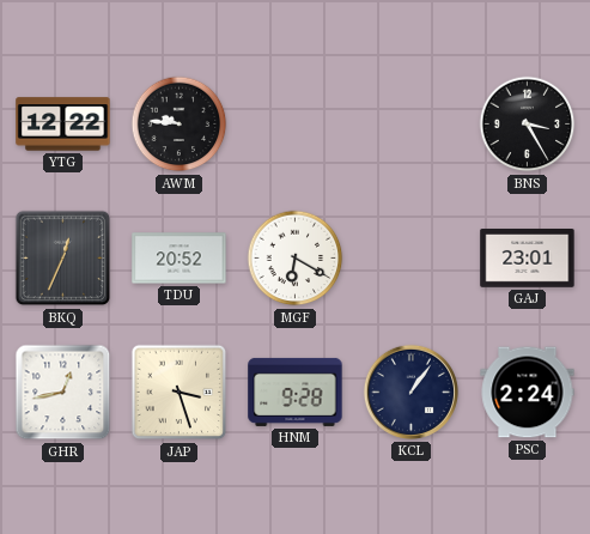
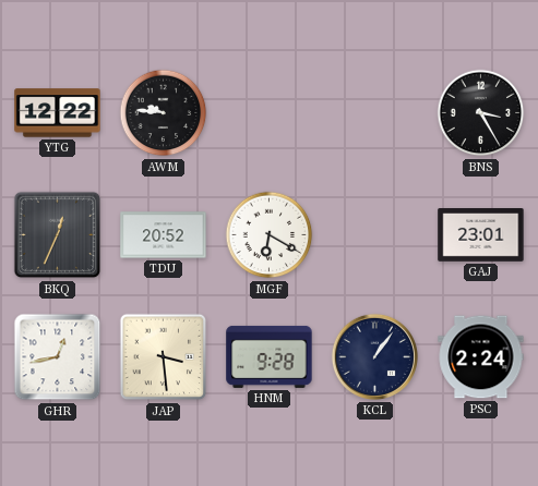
JAP: 3:27 -> 3:29 (164, 357)
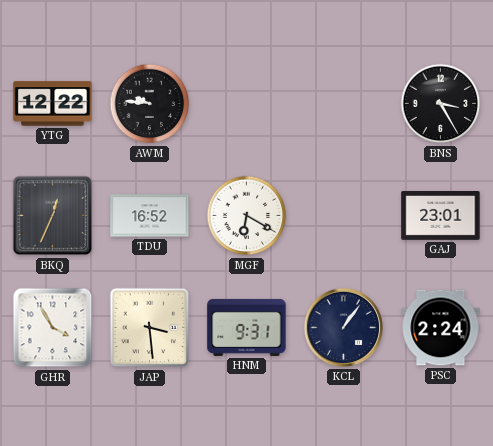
TDU: 20:52 -> 16:52 (150, 216)
GHR: 12:43 -> 3:55 (53, 328)
HNM: 9:28 -> 9:31 (247, 327)
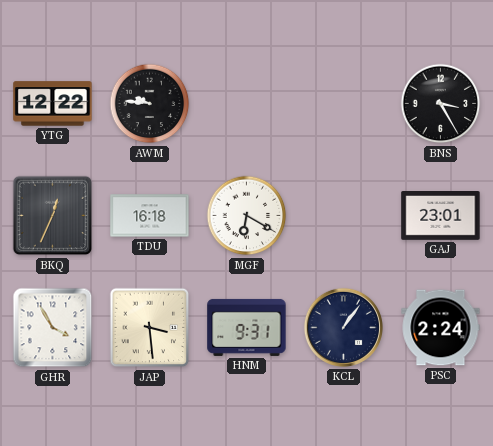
TDU: 16:52 -> 16:18 (150, 216)
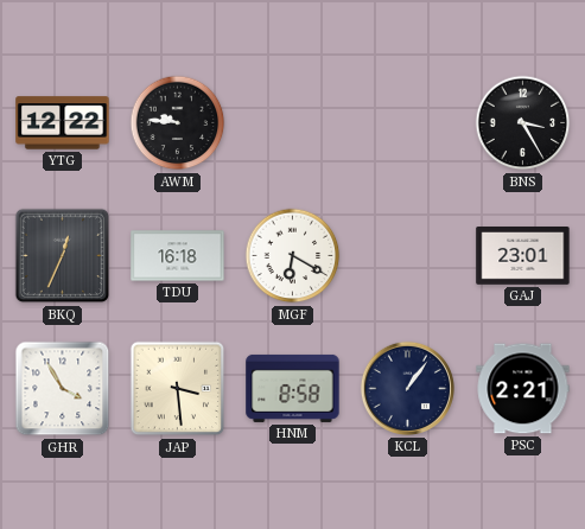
HNM: 9:31 -> 8:58 (293, 388)
PSC: 2:24 -> 2:21 (523, 389)
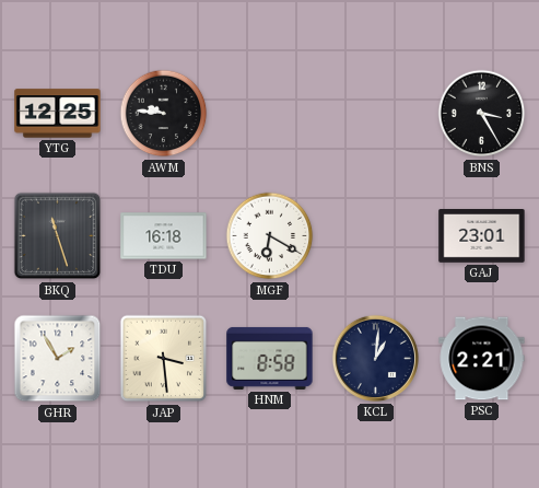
YTG: 12:22 -> 12:25 (58, 114)
BKQ: 12:34 -> 11:27 (58, 236)
GHR: 3:55 -> 1:55 (58, 359)
KCL: 1:06 -> 1:01 (375, 358)
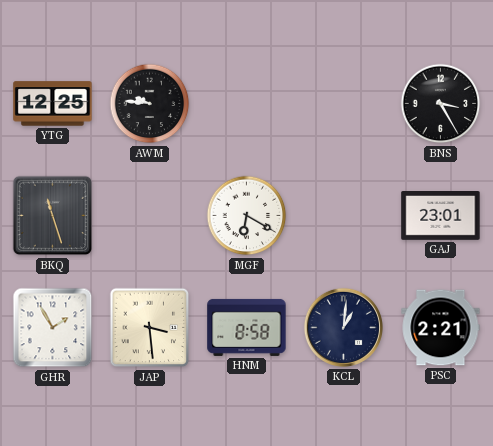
TDU: 16:18 -> none (164, 236)
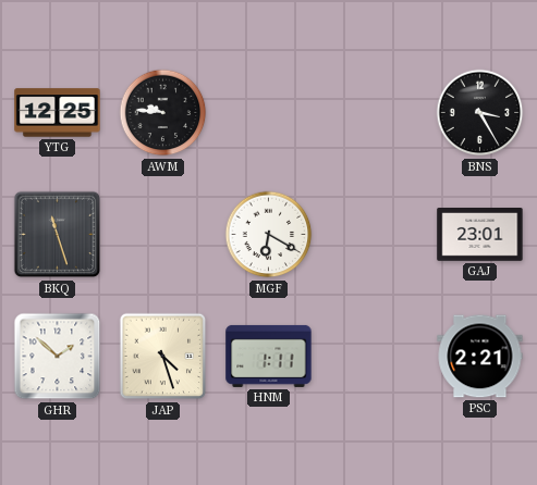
GHR: 1:55 -> 1:52 (58, 357)
JAP: 3:29 -> 4:27 (163, 357)
HNM: 8:58 -> 1:11 (269, 356)
KCL: 1:01 -> none (343, 327)
